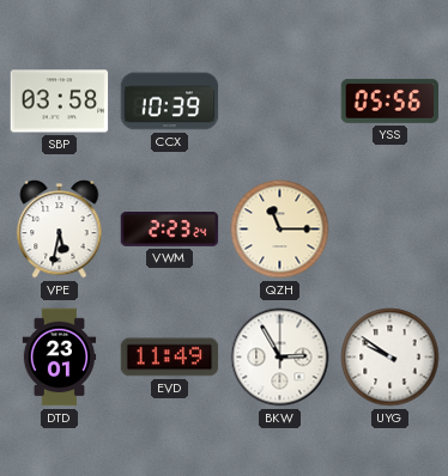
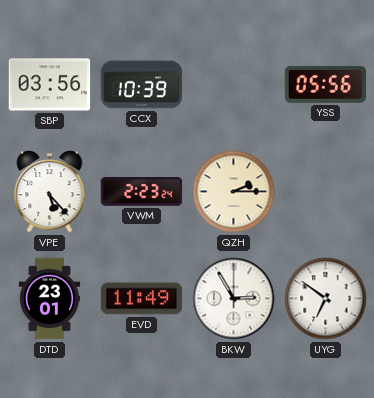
SBP: 03:58 -> 03:56 (50, 85)
VPE: 5:32 -> 5:23 (50, 192)
QZH: 11:15 -> 2:15 (234, 192)
UYG: 9:51 -> 6:51 (326, 299)
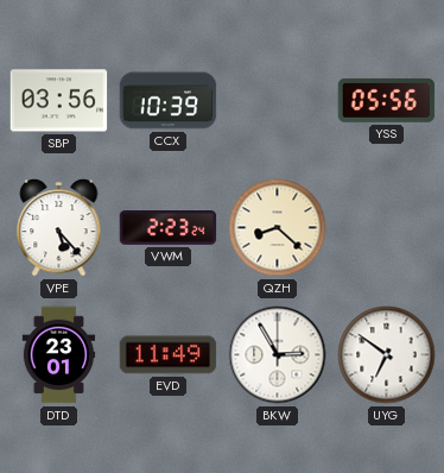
QZH: 2:15 -> 8:22 (278, 228)
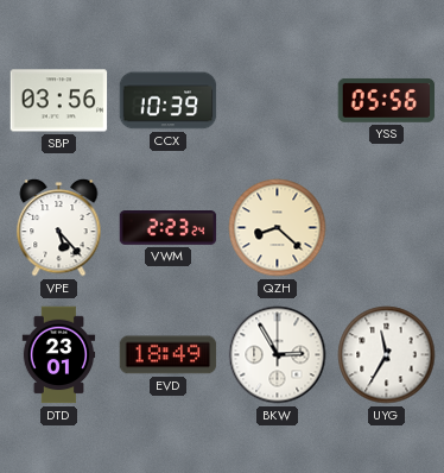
EVD: 11:49 -> 18:49 (169, 355)
UYG: 6:51 -> 11:35 (387, 355)
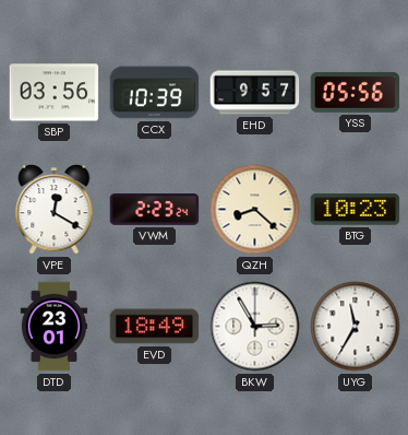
EHD: none -> 9:57 (255, 93)
VPE: 5:23 -> 12:20 (55, 210)
BTG: none -> 10:23 (356, 210)
